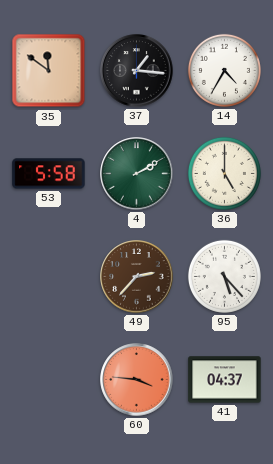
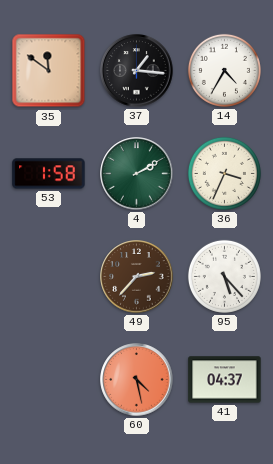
53: 5:58 -> 1:58 (49, 174)
36: 5:00 -> 3:34 (224, 173)
60: 3:46 -> 4:28 (137, 380)
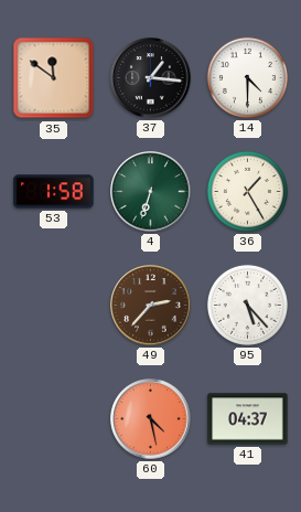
14: 4:35 -> 4:30 (247, 77)
4: 2:10 -> 6:33 (151, 192)
36: 3:34 -> 1:25 (247, 191)
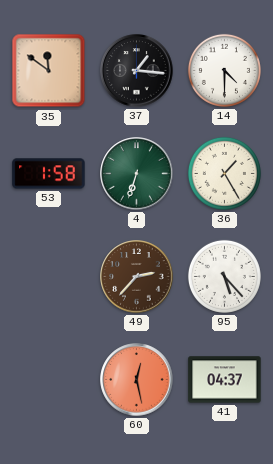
60: 4:28 -> 12:28 (137, 380)
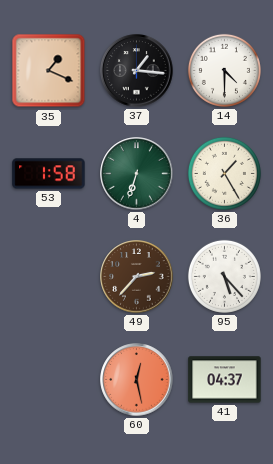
35: 11:51 -> 1:19 (49, 71)
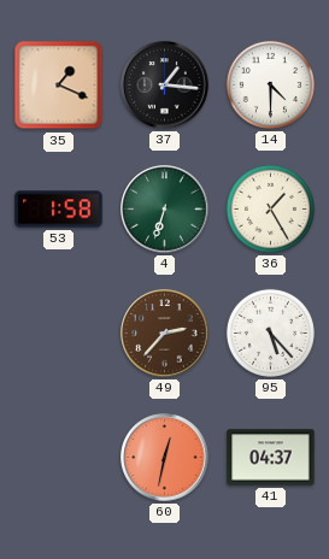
60: 12:28 -> 12:32 (165, 458)
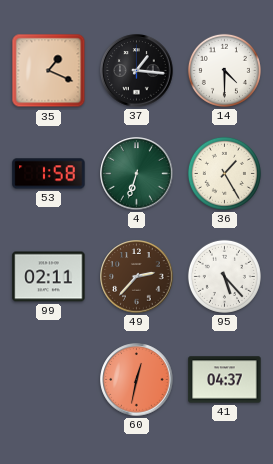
99: none -> 02:11 (49, 277)
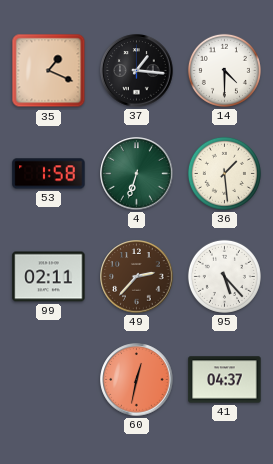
36: 1:25 -> 1:29 (224, 173)
